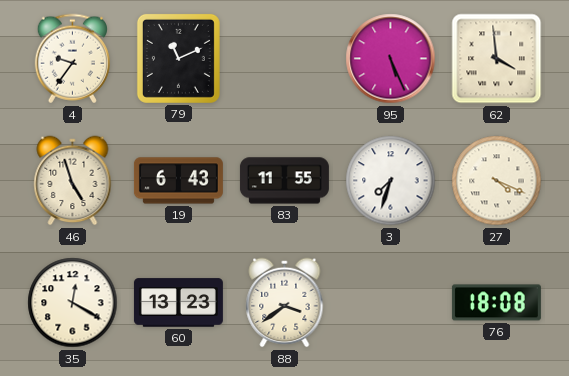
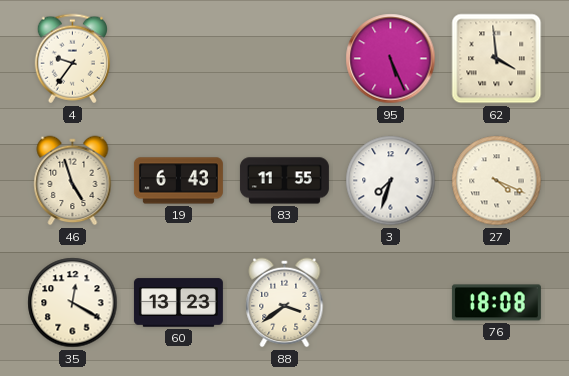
79: 11:11 -> none (178, 58)
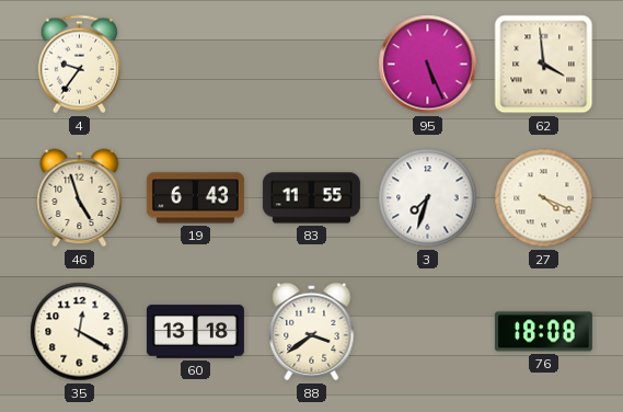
60: 13:23 -> 13:18 (195, 332)
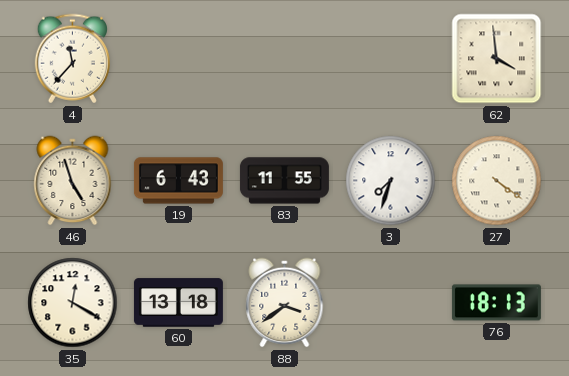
4: 9:36 -> 11:37 (72, 59)
95: 5:26 -> none (428, 65)
27: 4:19 -> 4:21 (497, 181)
76: 18:08 -> 18:13 (496, 303)
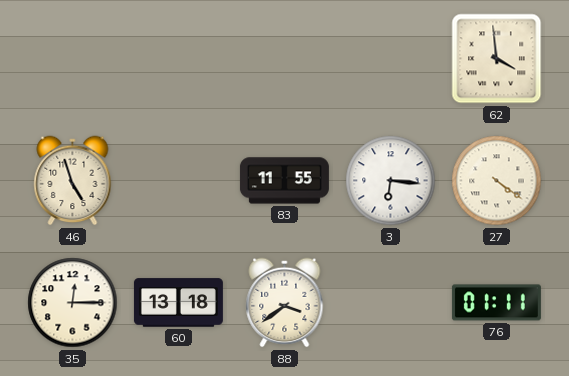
4: 11:37 -> none (72, 59)
19: 6:43 -> none (178, 181)
3: 7:33 -> 6:16 (391, 181)
35: 12:20 -> 12:15 (73, 303)
76: 18:13 -> 01:11 (496, 303)
